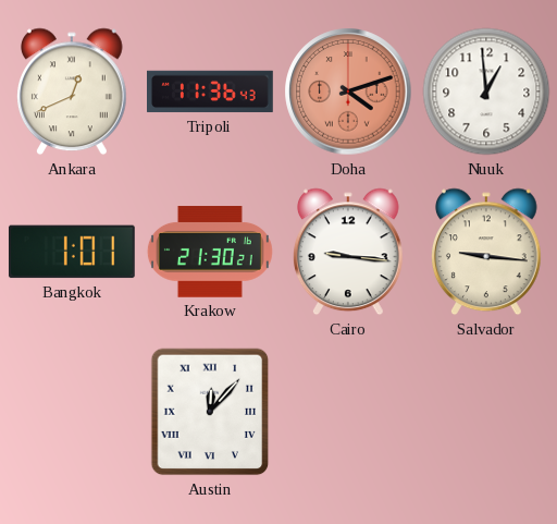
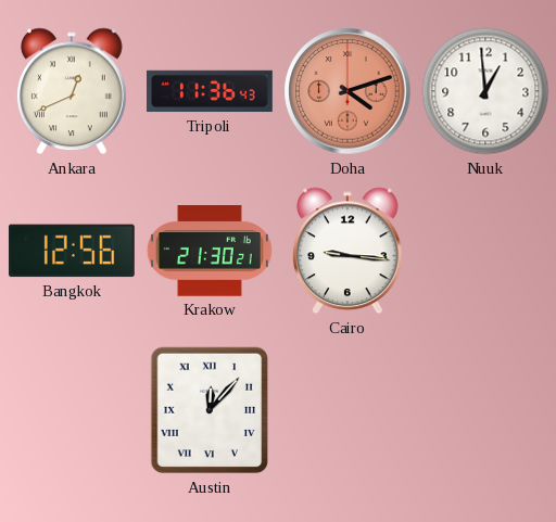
Bangkok: 1:01 -> 12:56 (72, 251)
Salvador: 9:16 -> none (487, 252)
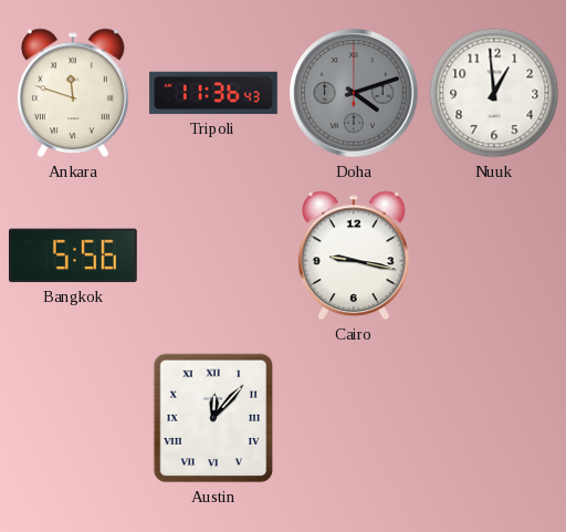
Ankara: 12:41 -> 11:48 (74, 93)
Doha dial: salmon -> grey (354, 93)
Bangkok: 12:56 -> 5:56 (73, 255)
Krakow: 21:30 -> none (210, 251)
Cairo: 9:16 -> 9:17 (355, 255)
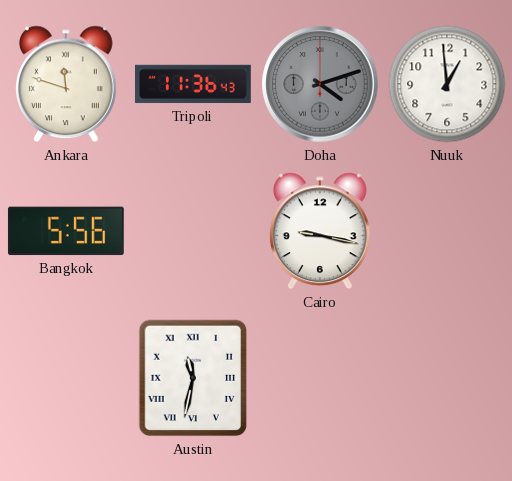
Austin: 12:07 -> 11:32 (193, 378)
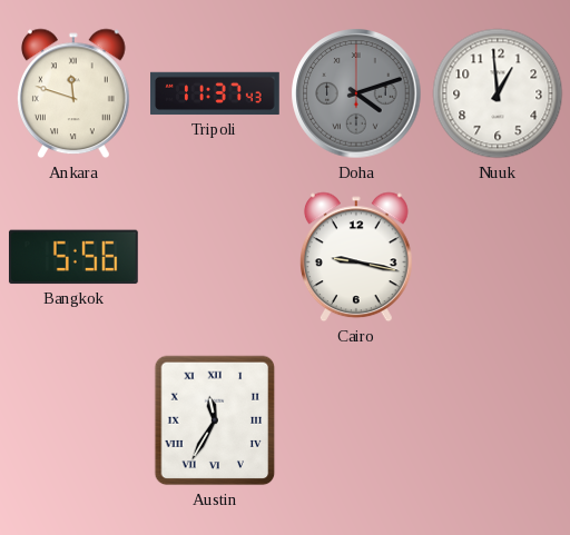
Tripoli: 11:36 -> 11:37 (216, 93)
Austin: 11:32 -> 11:35 (215, 420)
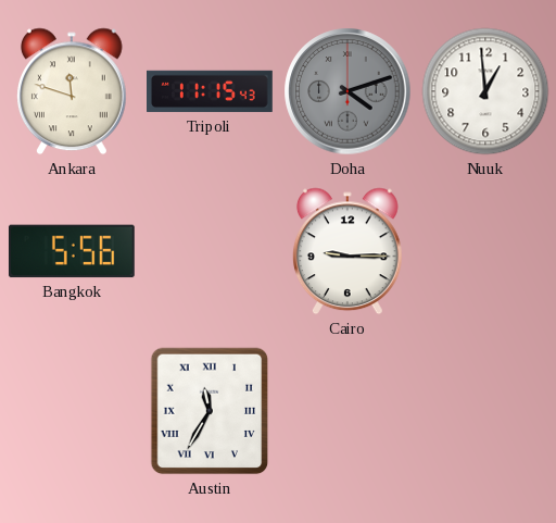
Tripoli: 11:37 -> 11:15 (211, 91)
Cairo: 9:17 -> 9:15 (349, 251)
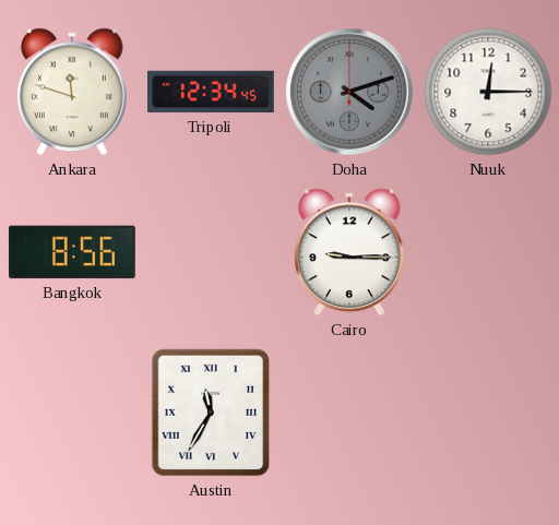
Tripoli: 11:15 -> 12:34 (212, 92)
Nuuk: 12:59 -> 12:15 (488, 92)
Bangkok: 5:56 -> 8:56 (72, 252)
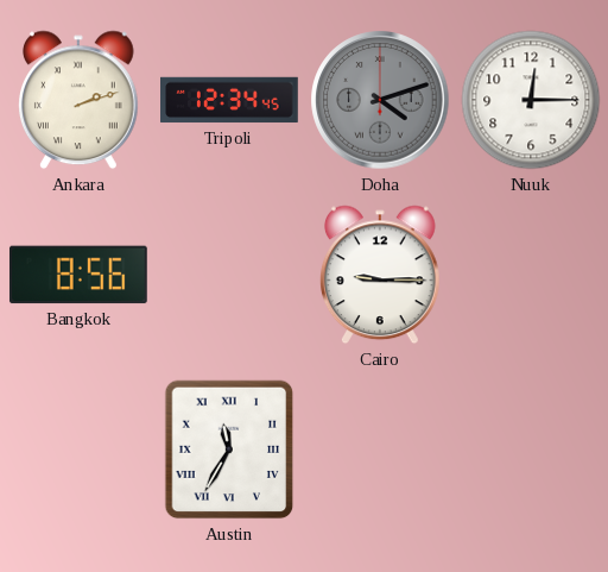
Ankara: 11:48 -> 2:12 (80, 100)
